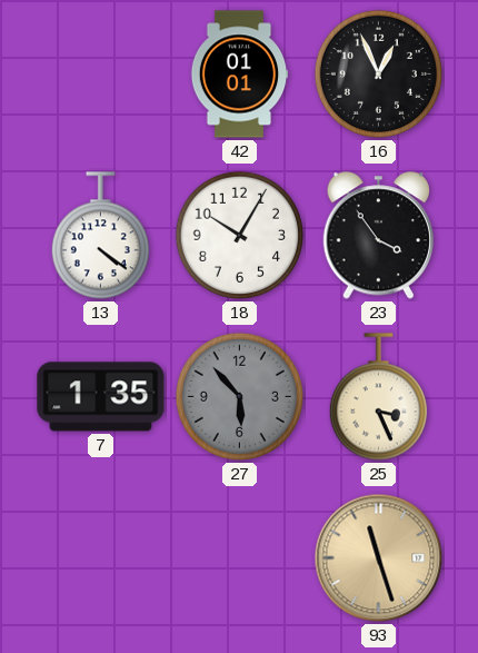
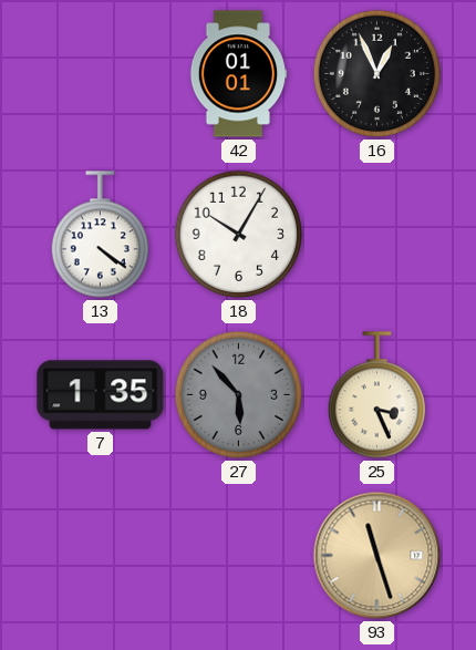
23: 3:54 -> none (378, 236)
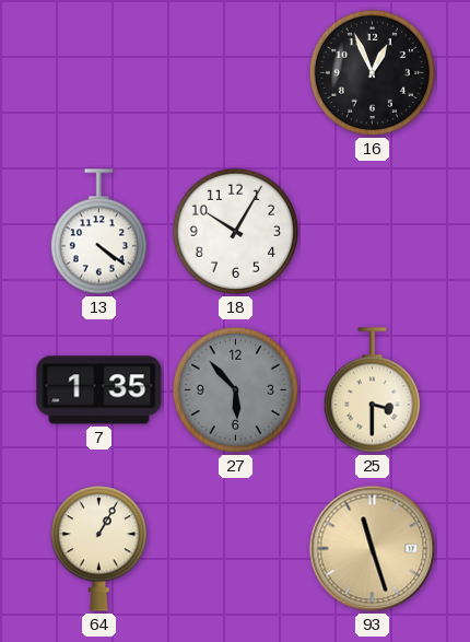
42: 01:01 -> none (238, 74)
25: 3:26 -> 3:30 (372, 390)
64: none -> 1:05 (98, 549)
